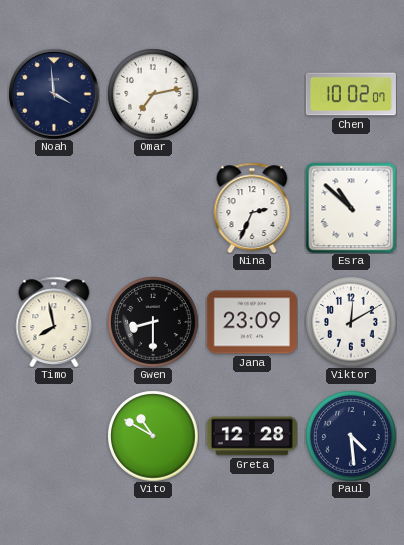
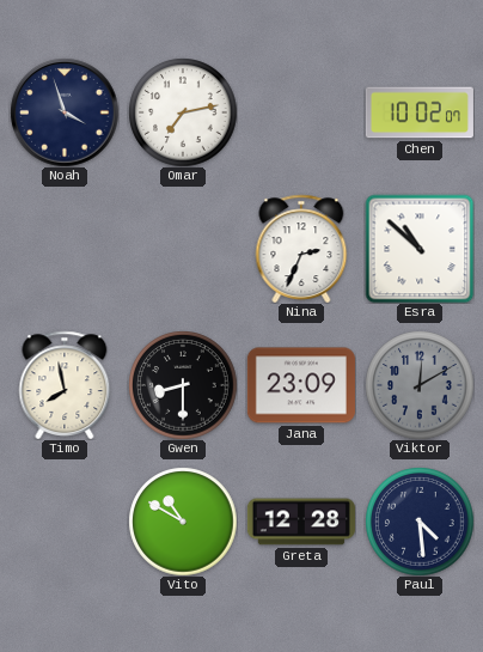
Noah: 3:59 -> 3:57 (65, 112)
Viktor dial: white -> grey (420, 385)
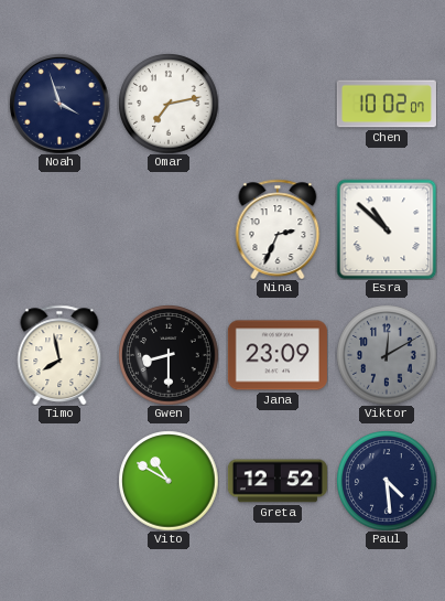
Greta: 12:28 -> 12:52 (278, 481)
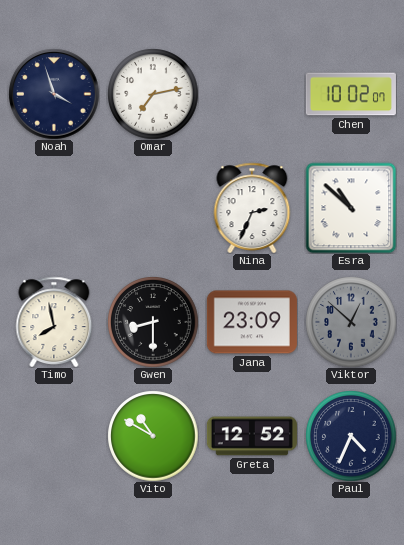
Viktor: 12:10 -> 12:52 (351, 322)
Paul: 4:29 -> 4:34 (351, 436)
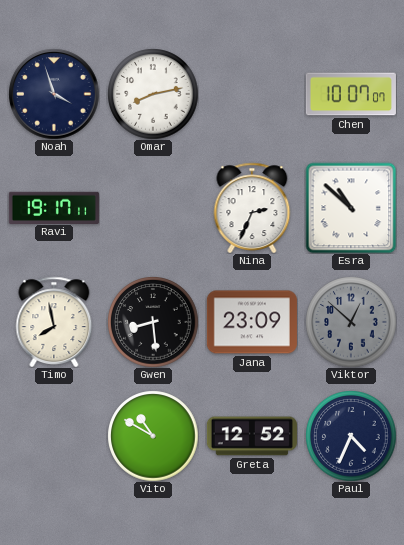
Omar: 7:13 -> 8:13 (153, 94)
Chen: 10:02 -> 10:07 (351, 94)
Ravi: none -> 19:17 (54, 207)
Gwen: 8:30 -> 8:29 (153, 322)
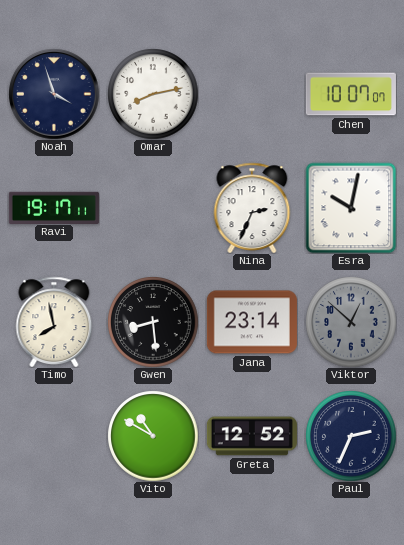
Esra: 10:52 -> 10:02 (351, 208)
Jana: 23:09 -> 23:14 (252, 322)
Paul: 4:34 -> 2:34 (351, 436)
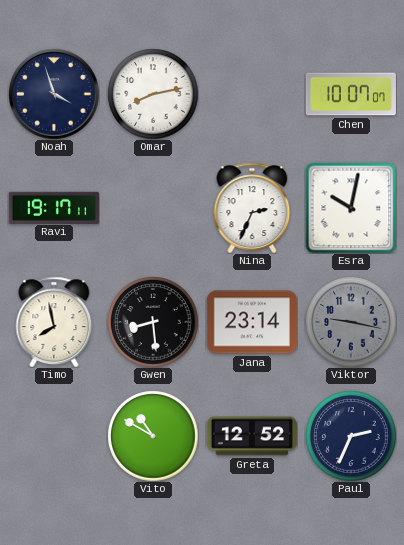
Viktor: 12:52 -> 9:17 (351, 322)
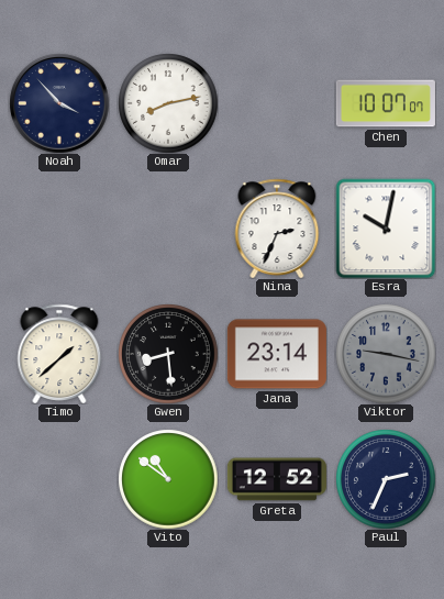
Noah: 3:57 -> 3:53 (59, 103)
Ravi: 19:17 -> none (54, 207)
Timo: 7:58 -> 1:38 (59, 354)
Vito: 10:50 -> 10:51 (168, 479)
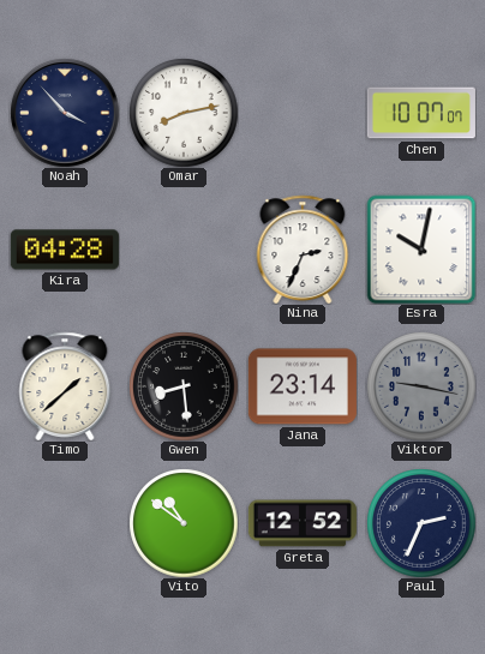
Kira: none -> 04:28 (65, 250)
